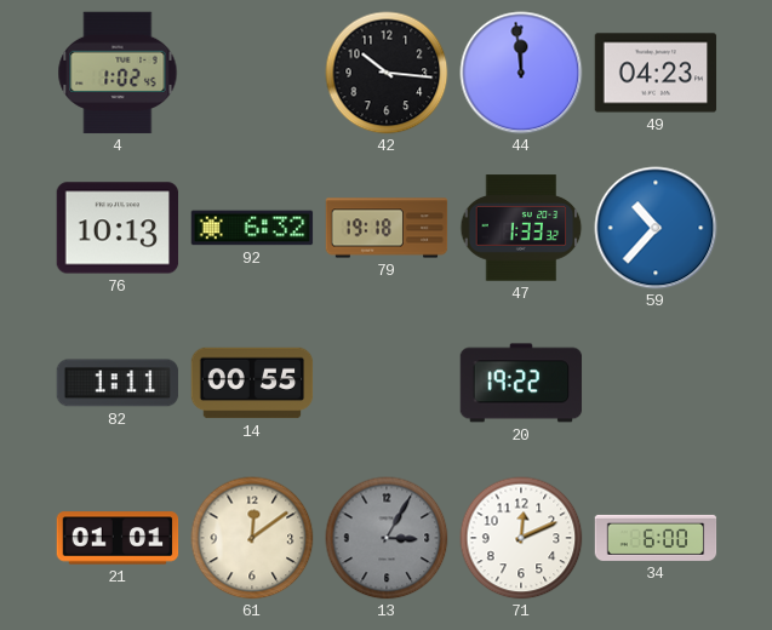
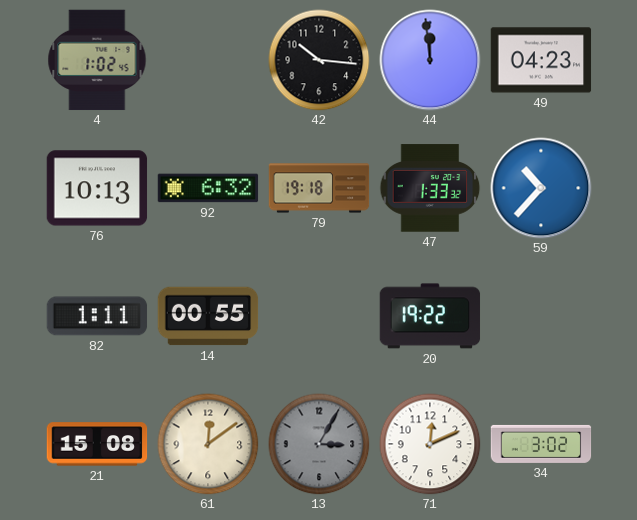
21: 01:01 -> 15:08 (97, 444)
34: 6:00 -> 3:02 (541, 444)
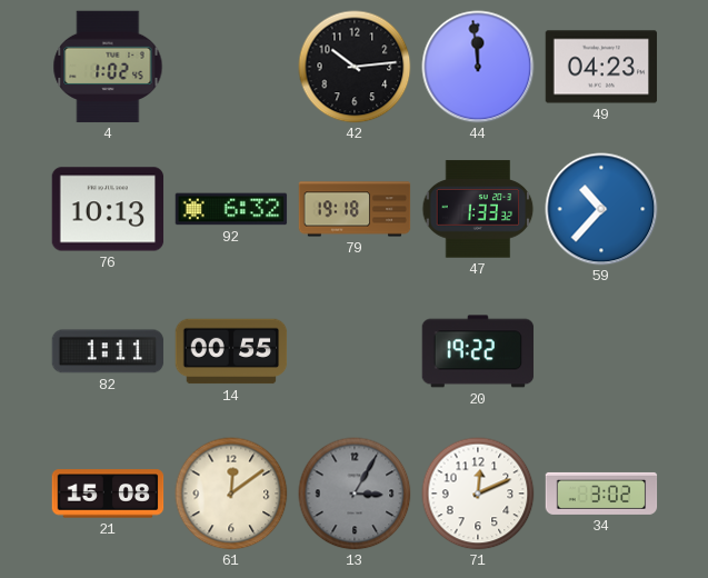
42: 10:16 -> 10:14 (355, 67)
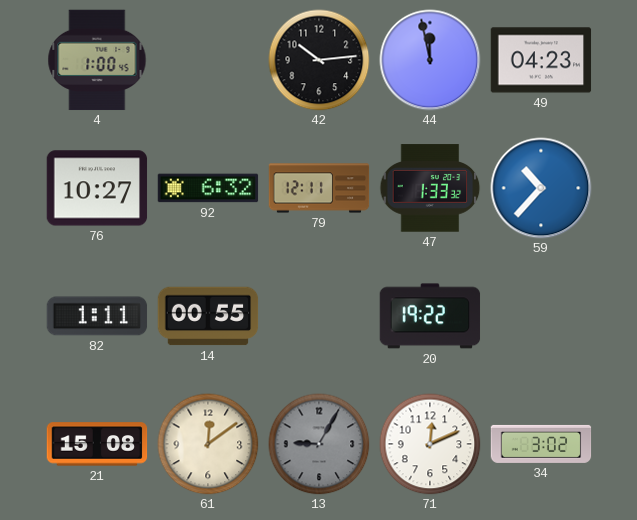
4: 1:02 -> 1:00 (97, 60)
44: 11:59 -> 11:58 (430, 60)
76: 10:13 -> 10:27 (97, 188)
79: 19:18 -> 12:11 (319, 188)
13: 3:05 -> 9:05 (319, 444)
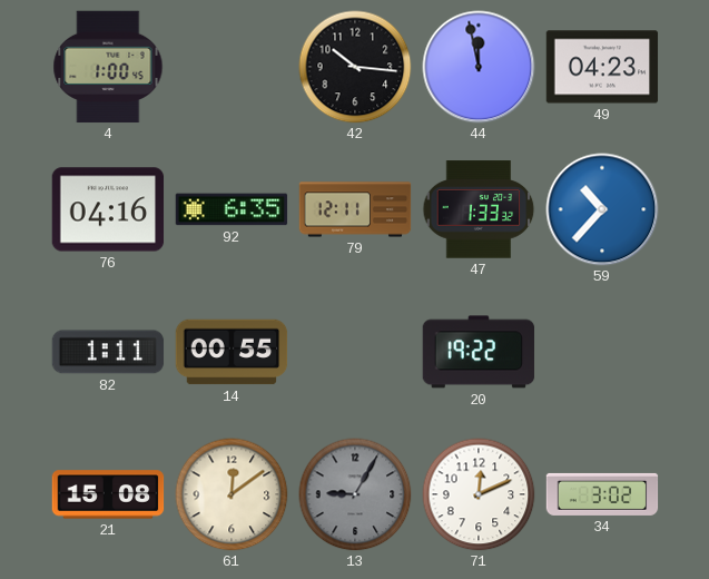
42: 10:14 -> 10:16 (355, 67)
76: 10:27 -> 04:16 (108, 209)
92: 6:32 -> 6:35 (232, 209)
